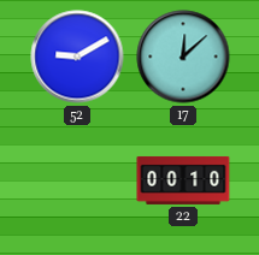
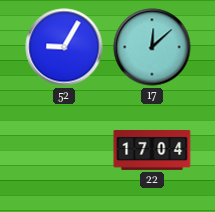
52: 9:10 -> 9:05 (64, 47)
22: 00:10 -> 17:04 (152, 150)
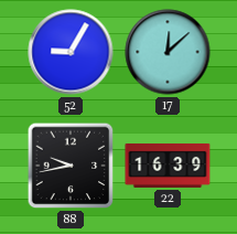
88: none -> 9:43 (71, 166)
22: 17:04 -> 16:39 (168, 166)
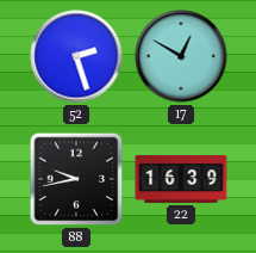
52: 9:05 -> 2:27 (76, 56)
17: 12:08 -> 12:50 (181, 56)
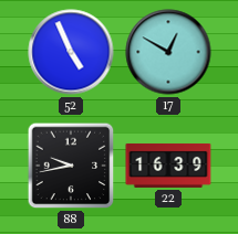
52: 2:27 -> 4:56 (71, 52)
